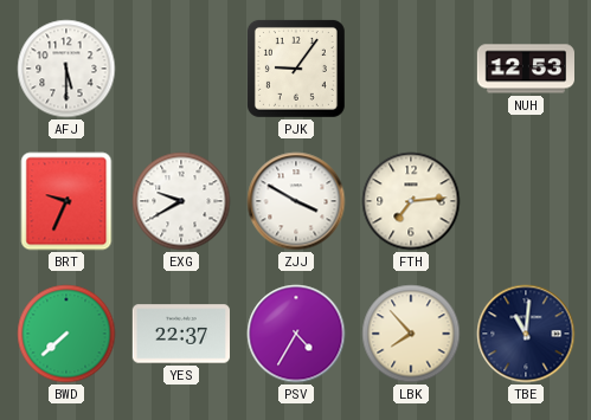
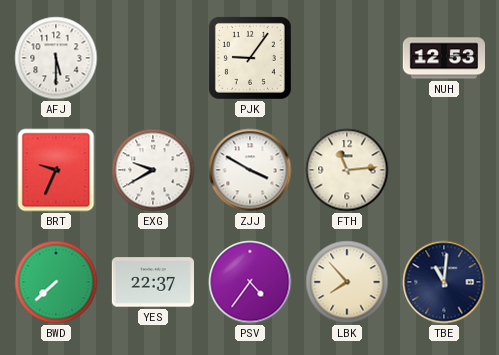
FTH: 7:14 -> 11:14 (347, 170)
PSV: 4:35 -> 4:36 (250, 282)
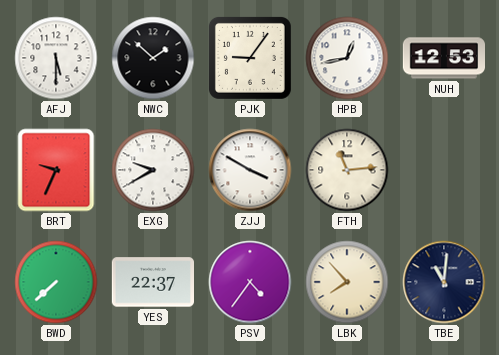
NWC: none -> 1:52 (153, 58)
HPB: none -> 12:43 (347, 58)
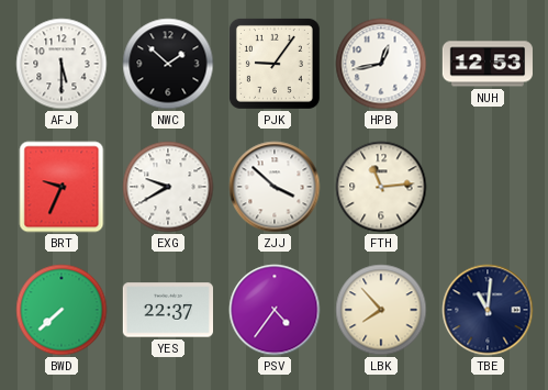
ZJJ: 3:50 -> 3:52 (275, 187)
